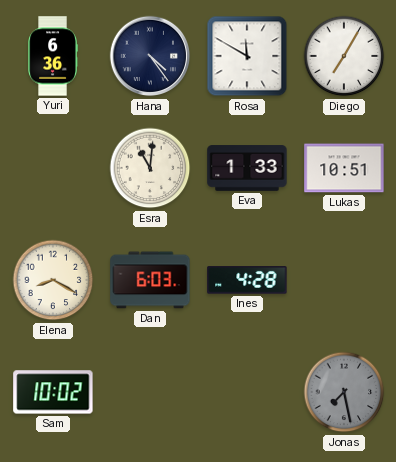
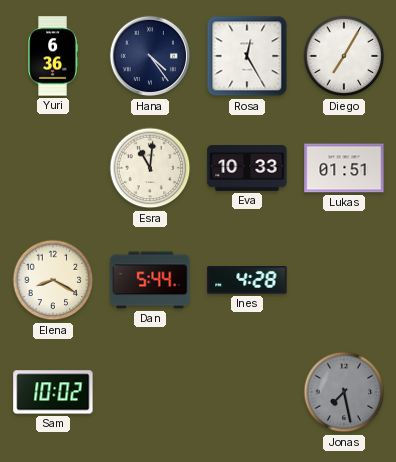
Rosa: 11:50 -> 12:25 (247, 56)
Eva: 1:33 -> 10:33 (247, 168)
Lukas: 10:51 -> 01:51 (344, 168)
Dan: 6:03 -> 5:44 (150, 280)
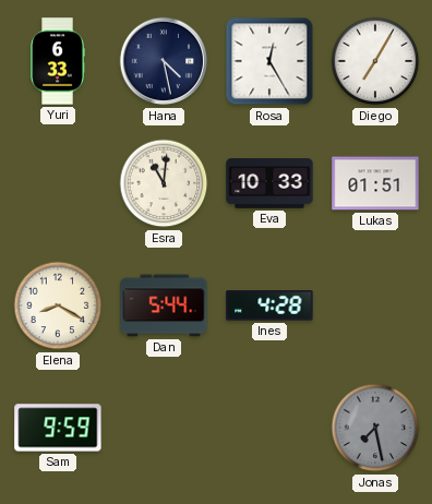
Yuri: 6:36 -> 6:33 (58, 61)
Hana: 4:24 -> 4:28 (164, 61)
Sam: 10:02 -> 9:59 (58, 428)
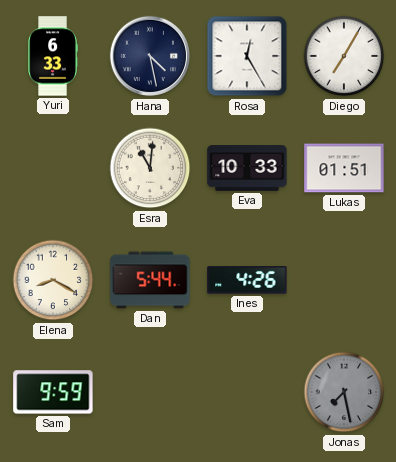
Ines: 4:28 -> 4:26 (247, 280)
